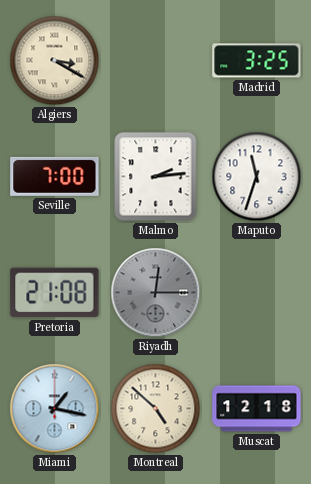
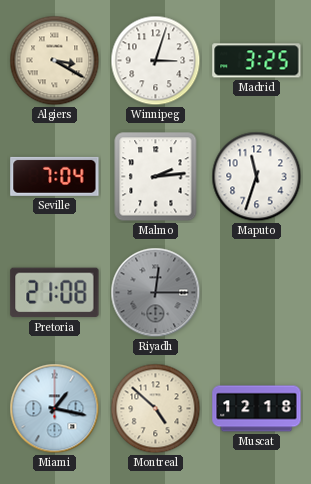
Winnipeg: none -> 3:03 (156, 61)
Seville: 7:00 -> 7:04 (55, 176)
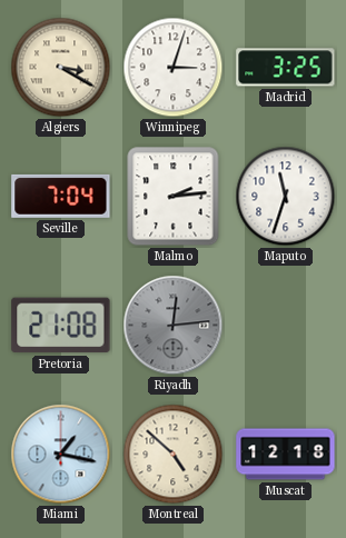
Riyadh: 12:15 -> 12:14 (174, 326)
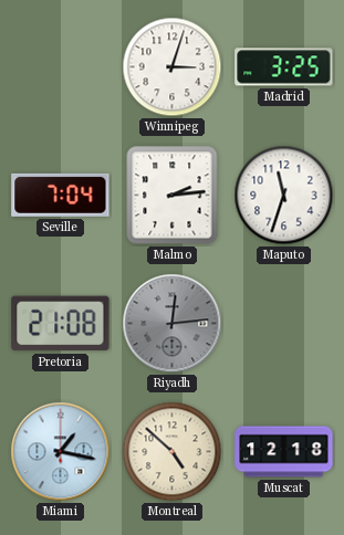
Algiers: 3:20 -> none (61, 68)
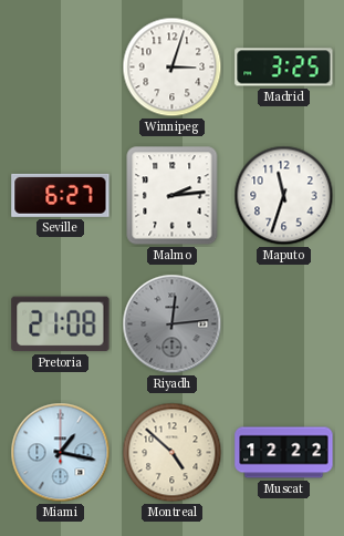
Seville: 7:04 -> 6:27 (61, 195)
Muscat: 12:18 -> 12:22 (284, 453)
